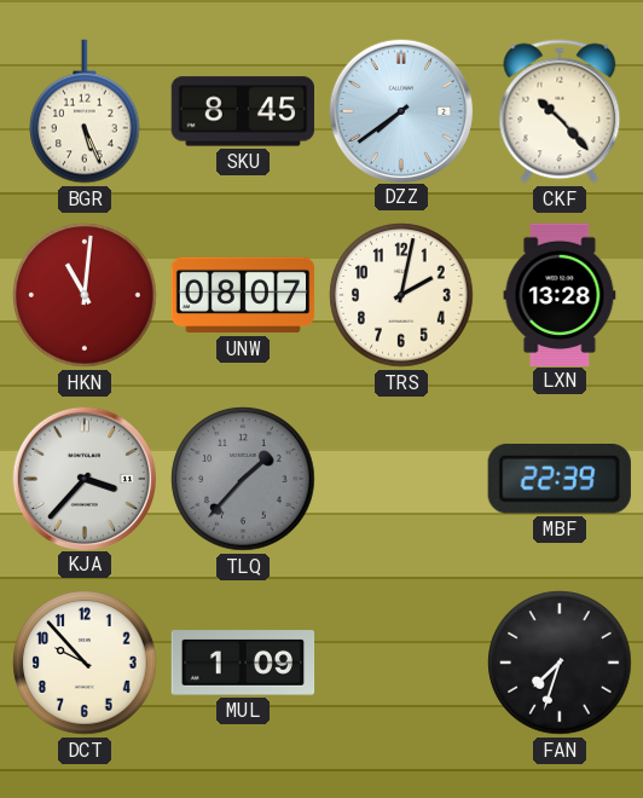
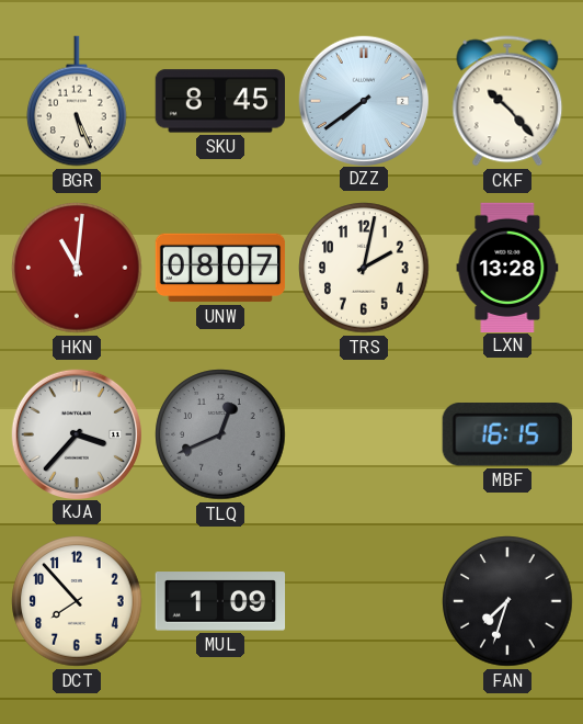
TLQ: 1:37 -> 12:41 (220, 434)
MBF: 22:39 -> 16:15 (507, 435)
DCT: 9:53 -> 7:53 (77, 601)
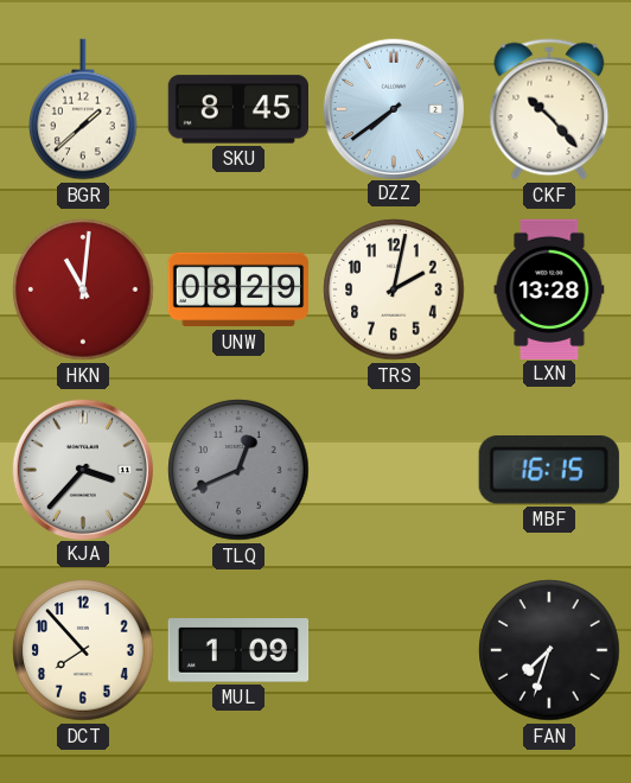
BGR: 5:26 -> 1:38 (83, 109)
UNW: 08:07 -> 08:29 (238, 289)
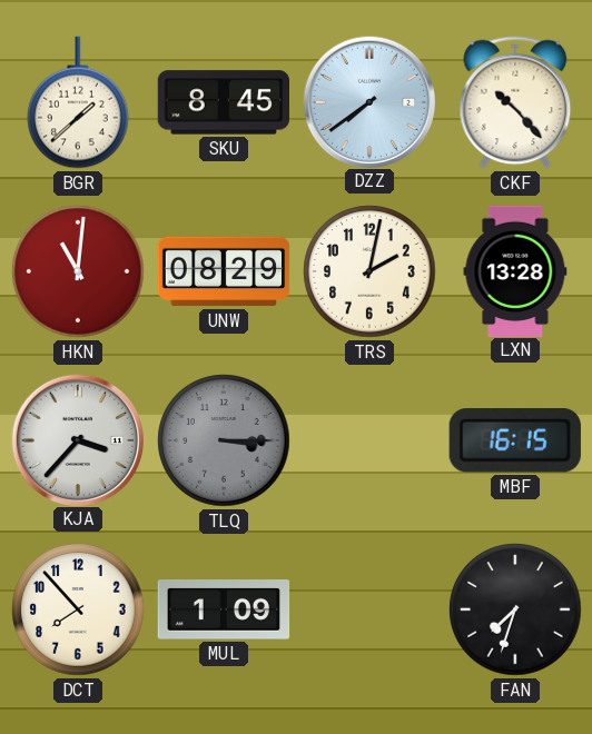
TLQ: 12:41 -> 3:15 (224, 440)
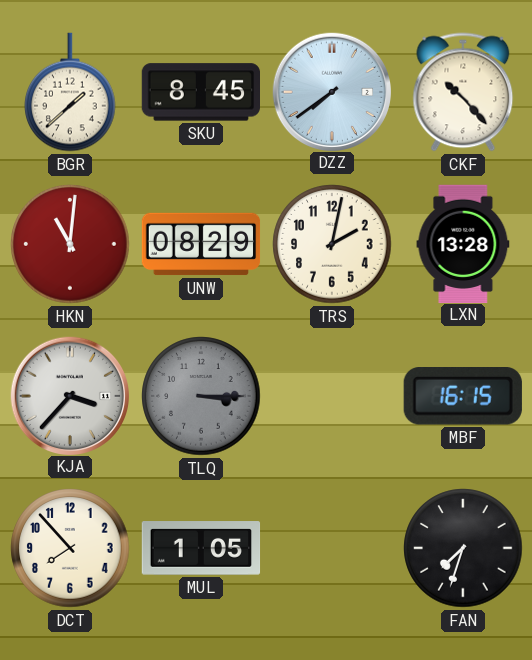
MUL: 1:09 -> 1:05 (201, 548)
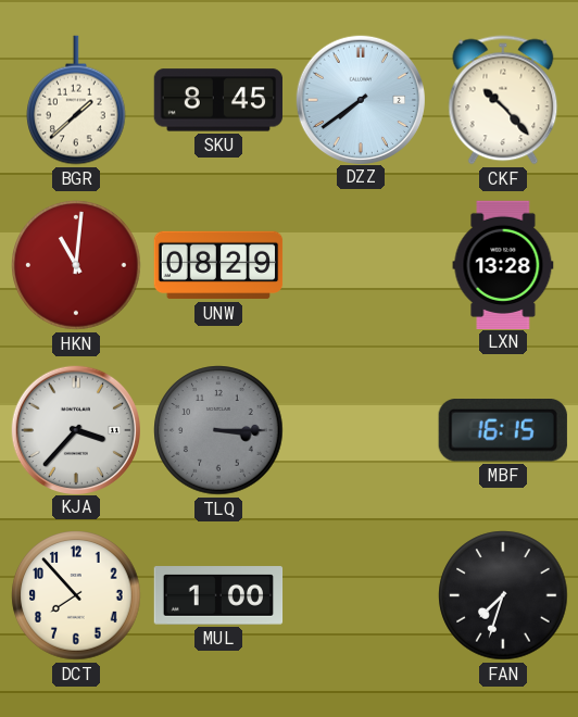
TRS: 2:02 -> none (332, 244)
MUL: 1:05 -> 1:00 (218, 595)
